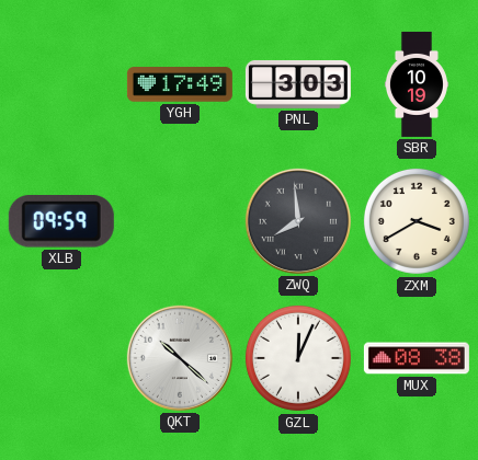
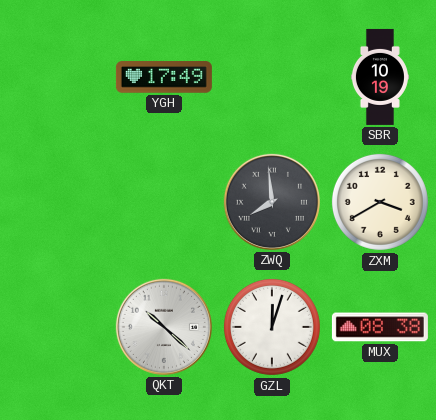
PNL: 3:03 -> none (298, 84)
XLB: 09:59 -> none (61, 222)
GZL: 12:04 -> 12:03 (272, 327)
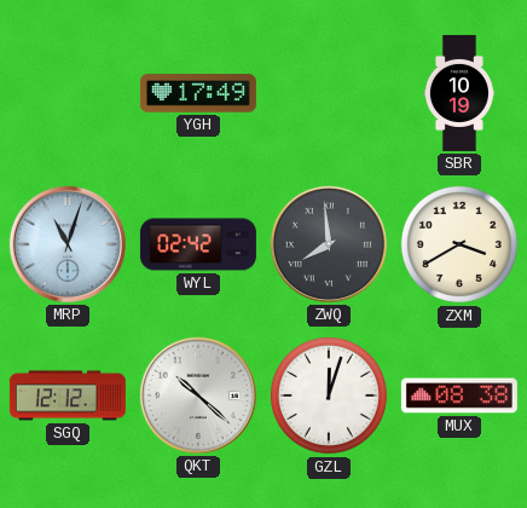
MRP: none -> 11:03 (68, 244)
WYL: none -> 02:42 (198, 244)
SGQ: none -> 12:12 (68, 396)
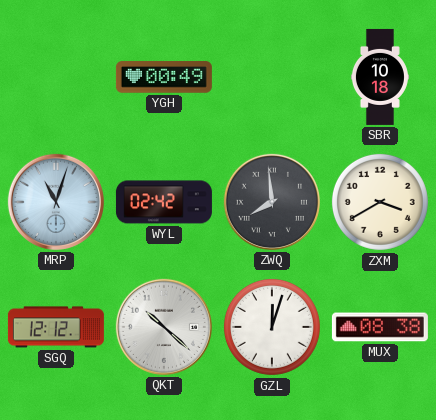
YGH: 17:49 -> 00:49 (164, 77)
SBR: 10:19 -> 10:18 (380, 77)
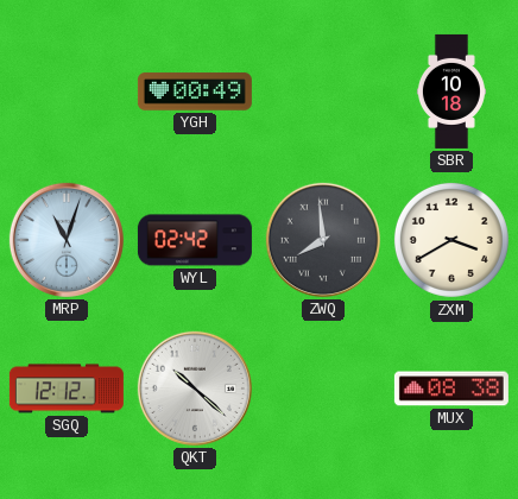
GZL: 12:03 -> none (272, 327)
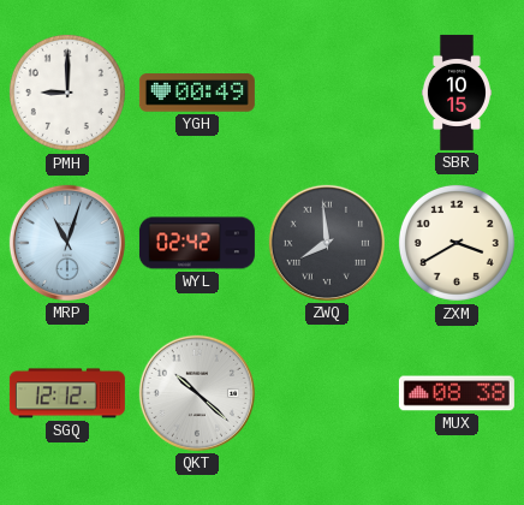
PMH: none -> 9:00 (67, 93)
SBR: 10:18 -> 10:15 (457, 93)
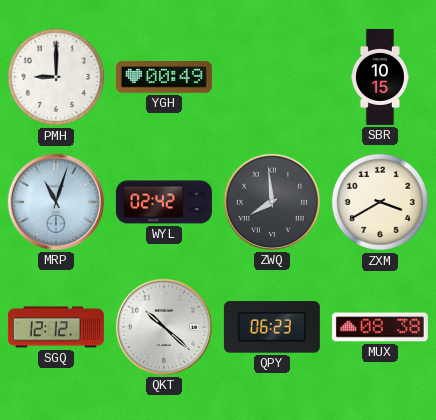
QPY: none -> 06:23 (272, 327)
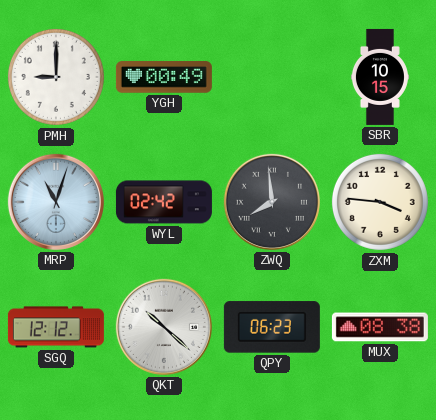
ZXM: 3:40 -> 3:46 (380, 202)
